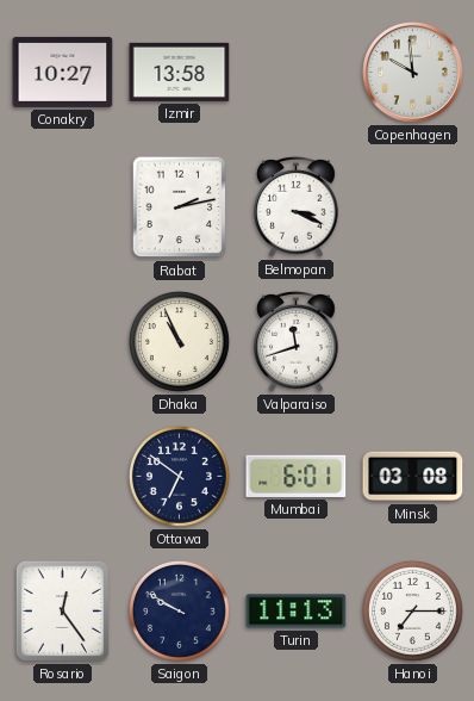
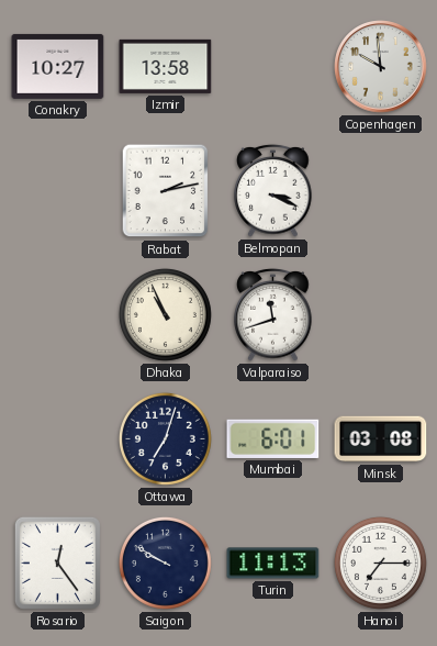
Ottawa: 6:51 -> 7:03 (165, 438)
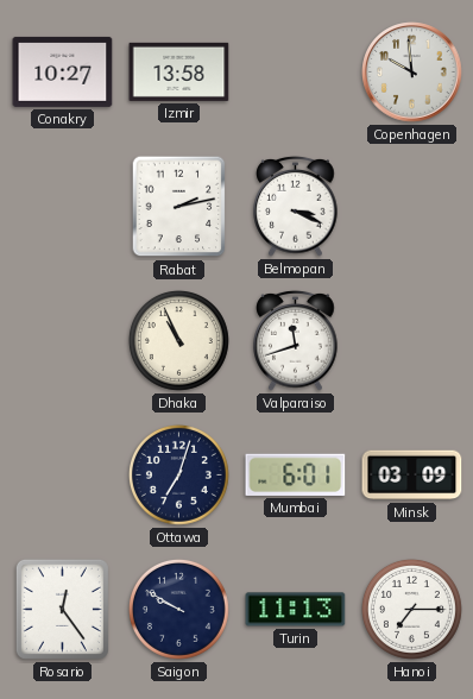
Minsk: 03:08 -> 03:09 (412, 476)
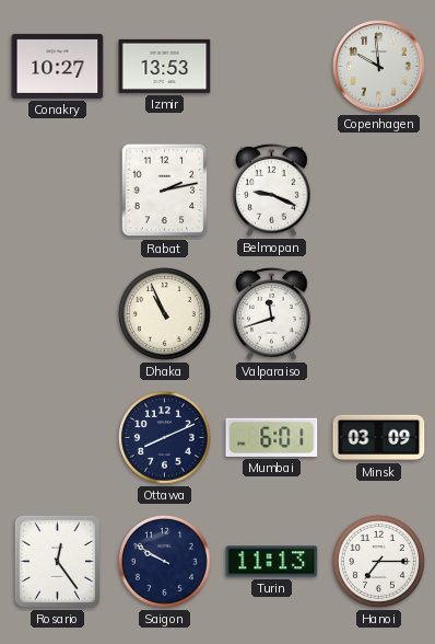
Izmir: 13:58 -> 13:53 (165, 66)
Belmopan: 3:19 -> 9:19 (272, 189)
Ottawa: 7:03 -> 8:11 (164, 437)
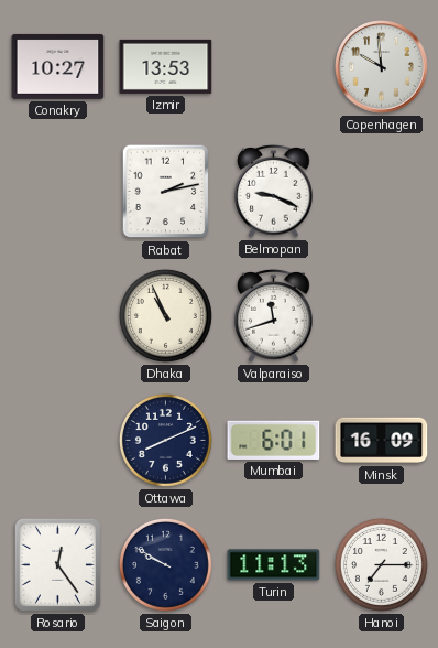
Minsk: 03:09 -> 16:09 (382, 441)
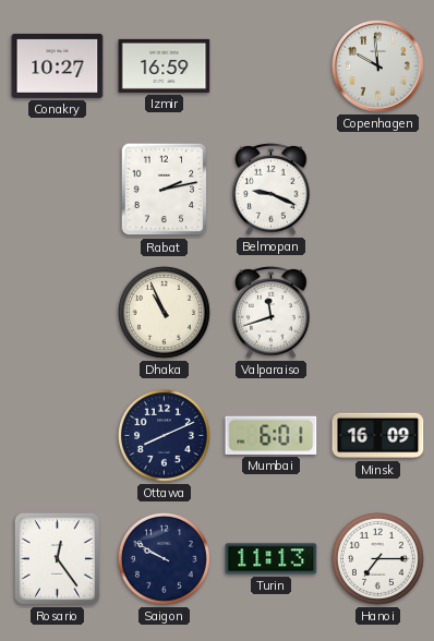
Izmir: 13:53 -> 16:59 (165, 65)
